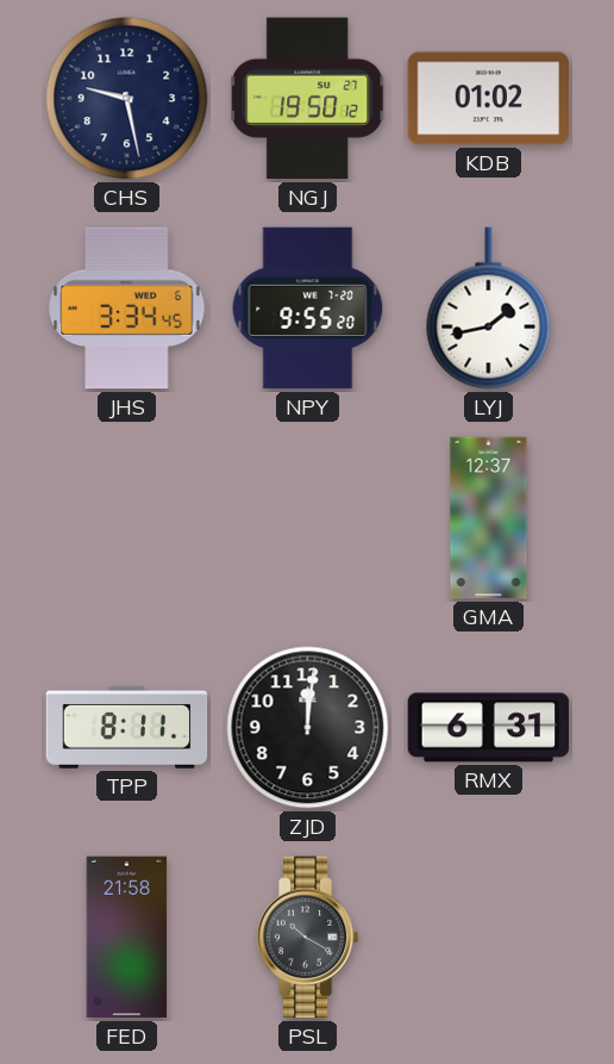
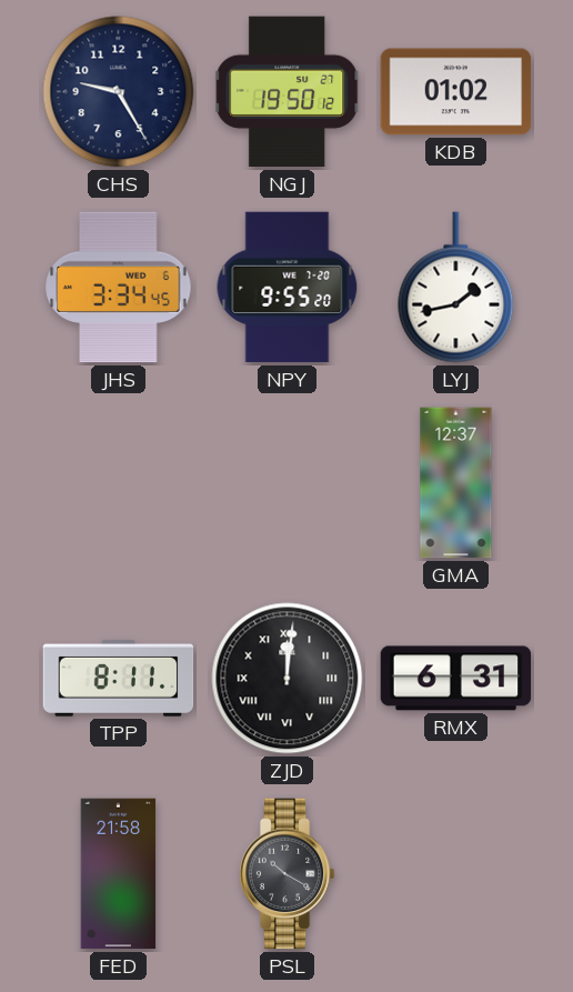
CHS: 9:28 -> 9:25 (119, 92)
ZJD numerals: Arabic -> Roman (288, 679)
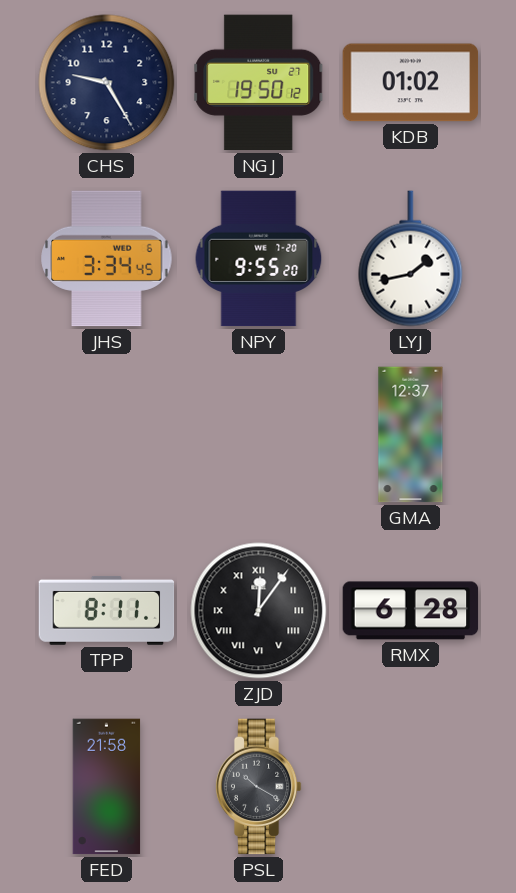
ZJD: 12:01 -> 12:06 (259, 611)
RMX: 6:31 -> 6:28 (411, 611)
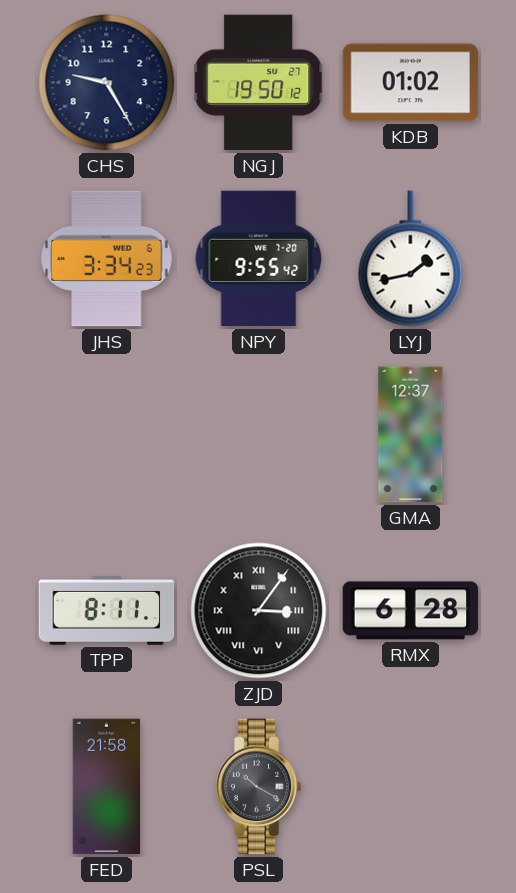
JHS: 3:34:45 -> 3:34:23 (107, 259)
NPY: 9:55:20 -> 9:55:42 (259, 259)
ZJD: 12:06 -> 3:06 (259, 611)
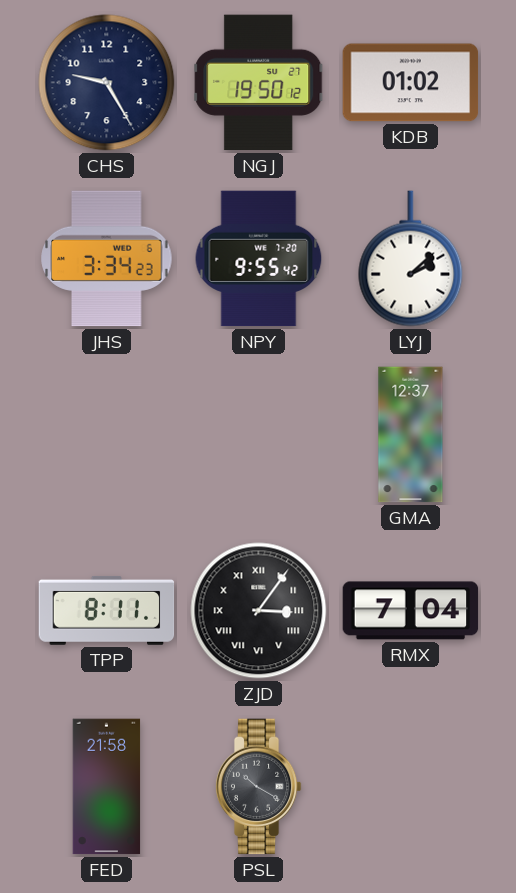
LYJ: 1:43 -> 2:08 (411, 259)
RMX: 6:28 -> 7:04 (411, 611)
